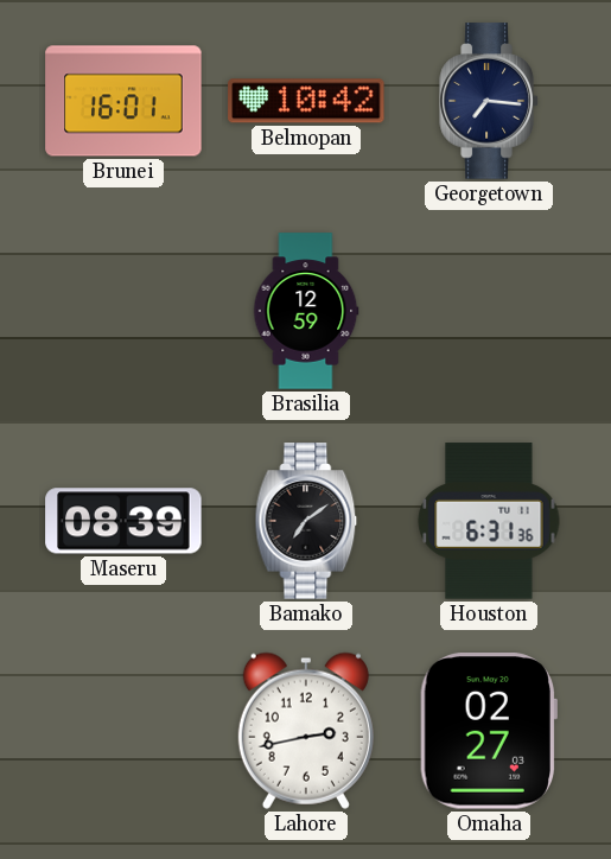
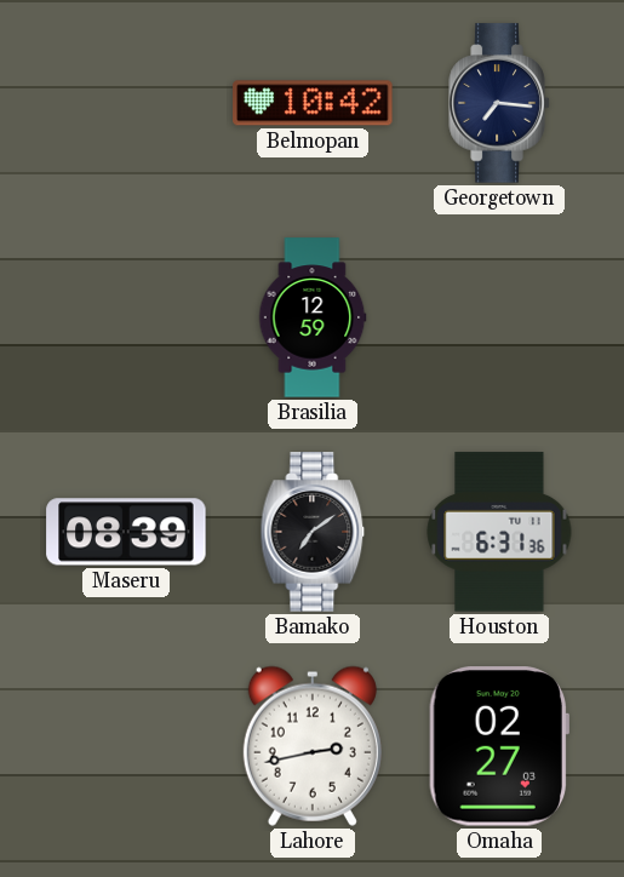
Brunei: 16:01 -> none (123, 101)
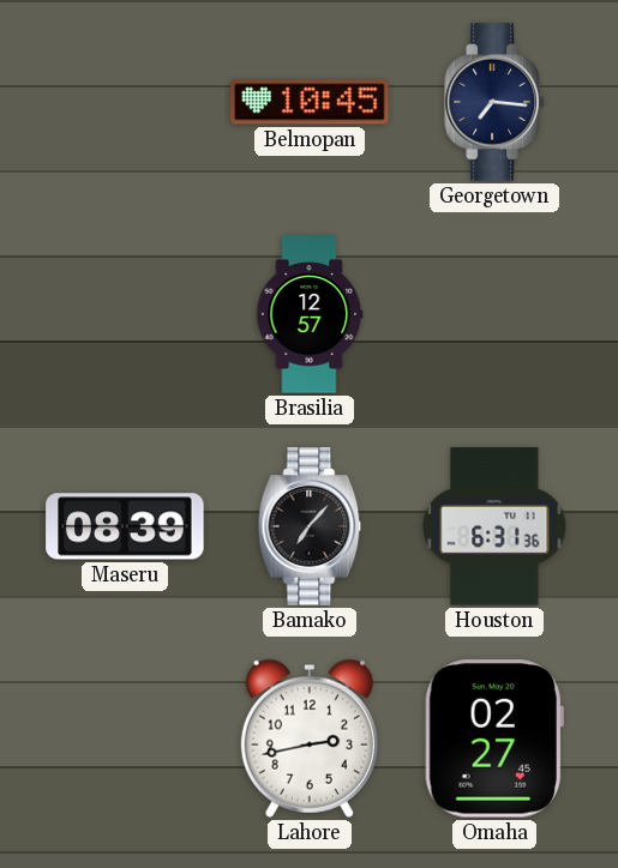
Belmopan: 10:42 -> 10:45 (310, 102)
Brasilia: 12:59 -> 12:57 (310, 314)
Bamako: 7:09 -> 7:07 (310, 526)
Omaha: 02:27:03 -> 02:27:45 (493, 739)
